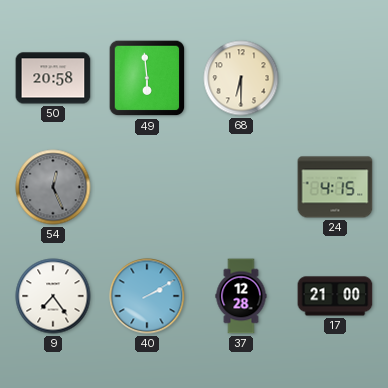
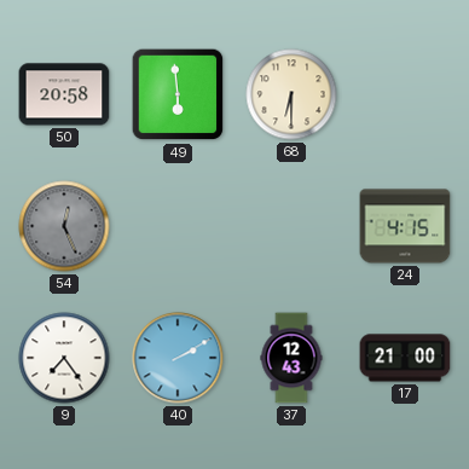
37: 12:28 -> 12:43 (291, 358)
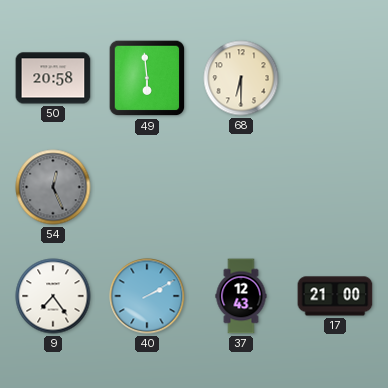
24: 4:15 -> none (405, 226)
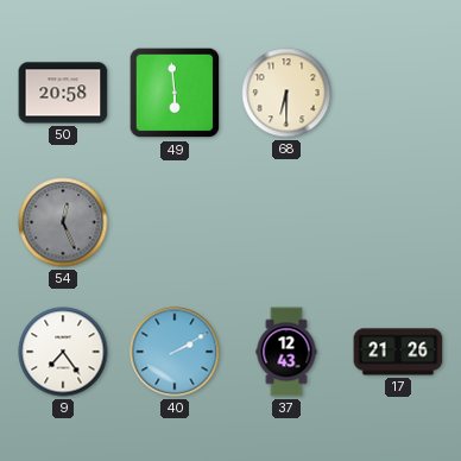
17: 21:00 -> 21:26 (398, 352)
